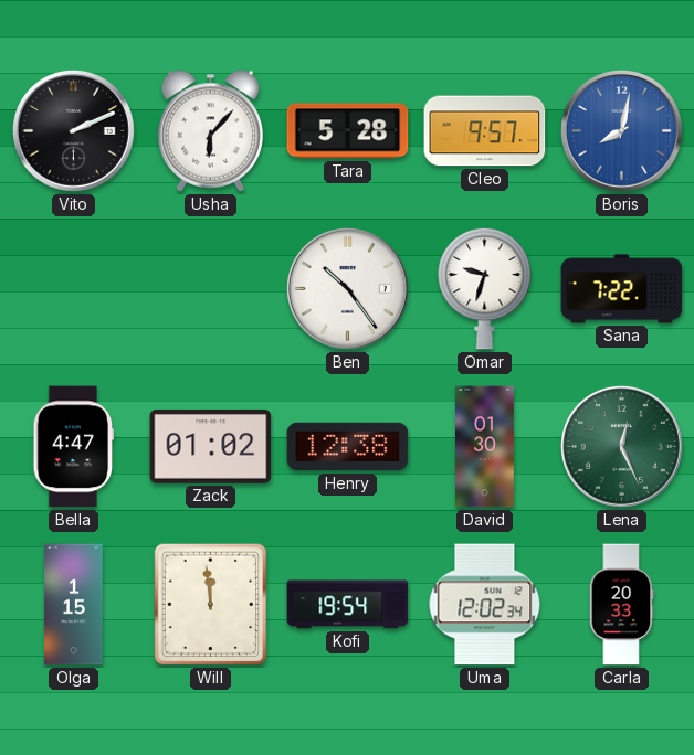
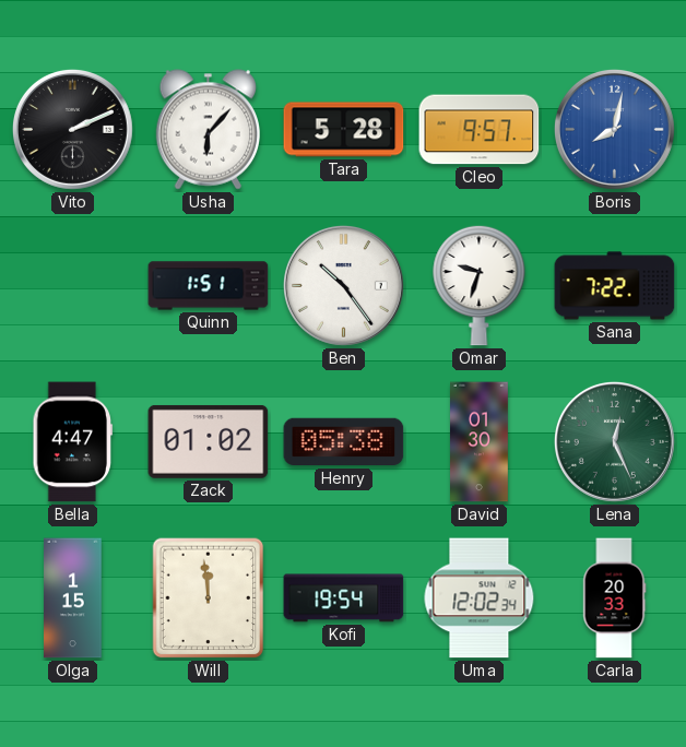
Quinn: none -> 1:51 (209, 286)
Henry: 12:38 -> 05:38 (344, 442)
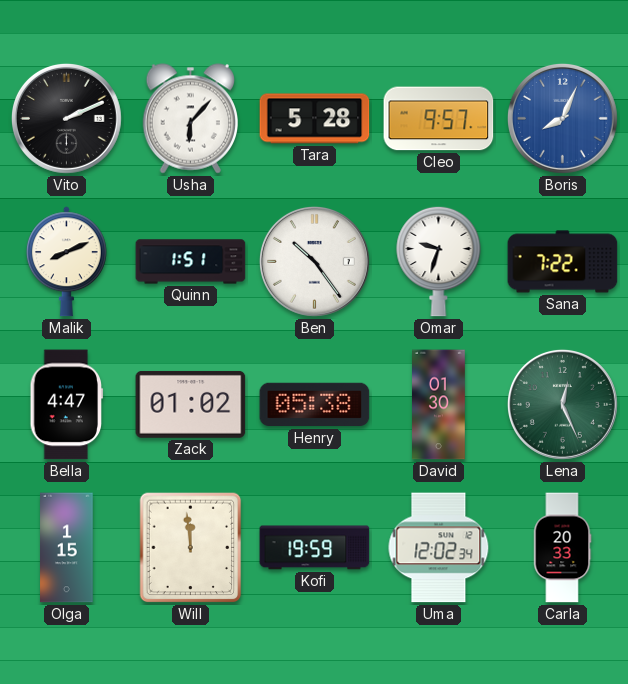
Boris: 8:02 -> 8:04 (562, 118)
Malik: none -> 8:11 (66, 262)
Kofi: 19:54 -> 19:59 (315, 548)
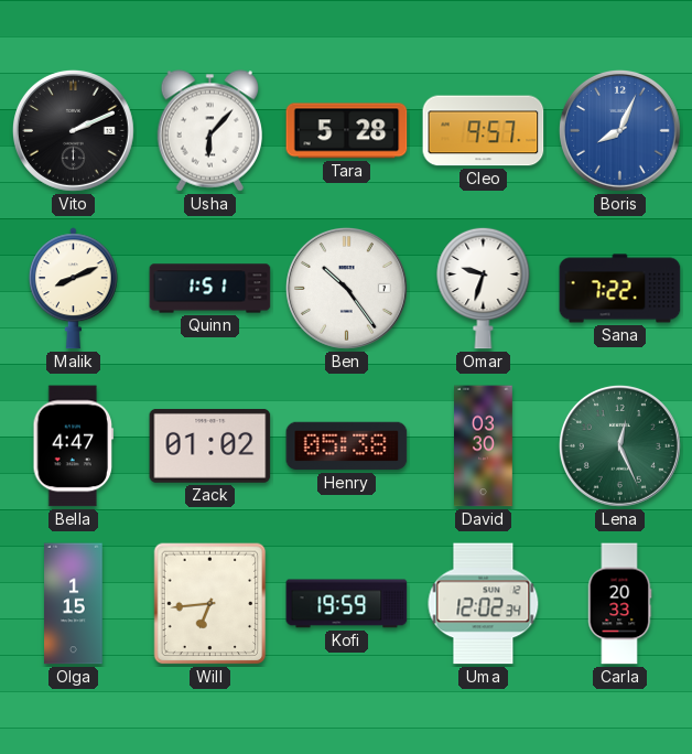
David: 01:30 -> 03:30 (484, 446)
Will: 11:59 -> 6:44 (210, 604)
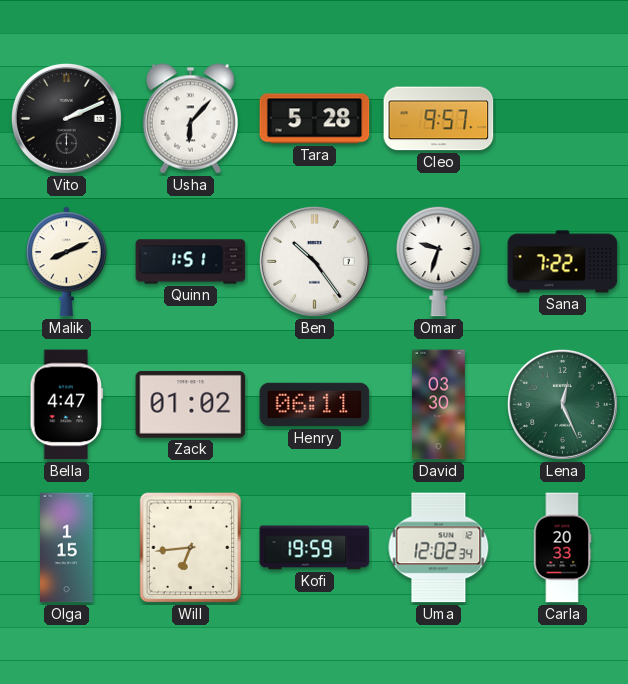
Boris: 8:04 -> none (619, 130)
Henry: 05:38 -> 06:11 (315, 405)
